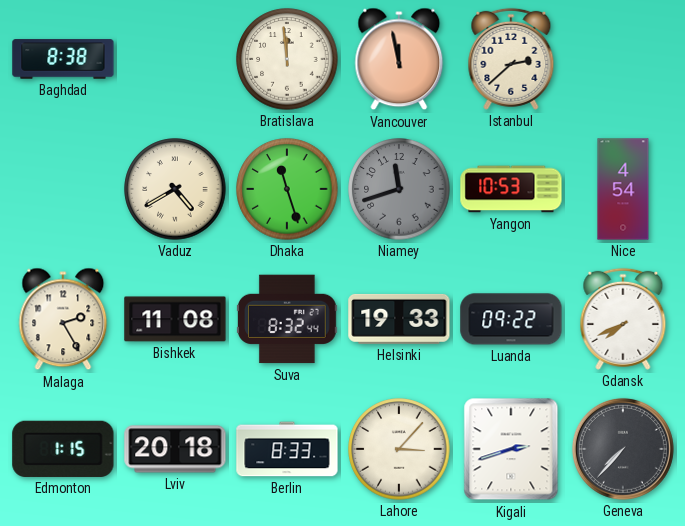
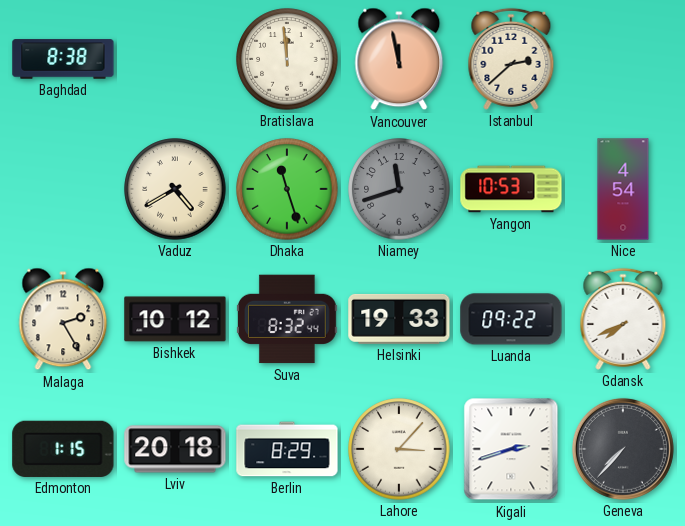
Bishkek: 11:08 -> 10:12 (175, 319)
Berlin: 8:33 -> 8:29 (287, 449)
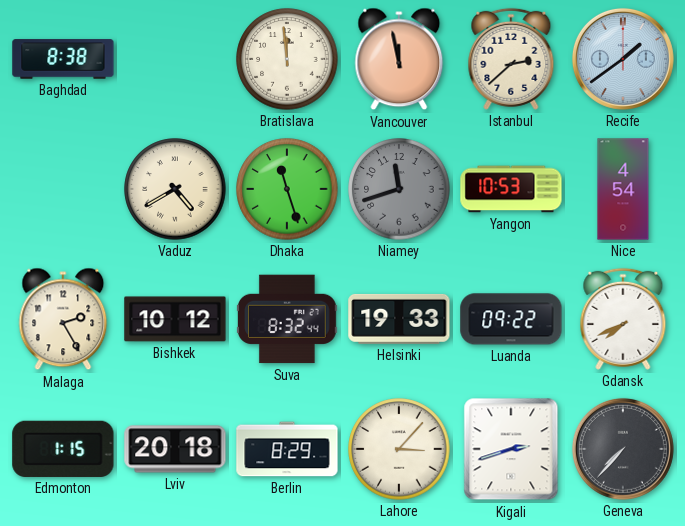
Recife: none -> 1:39 (623, 59)
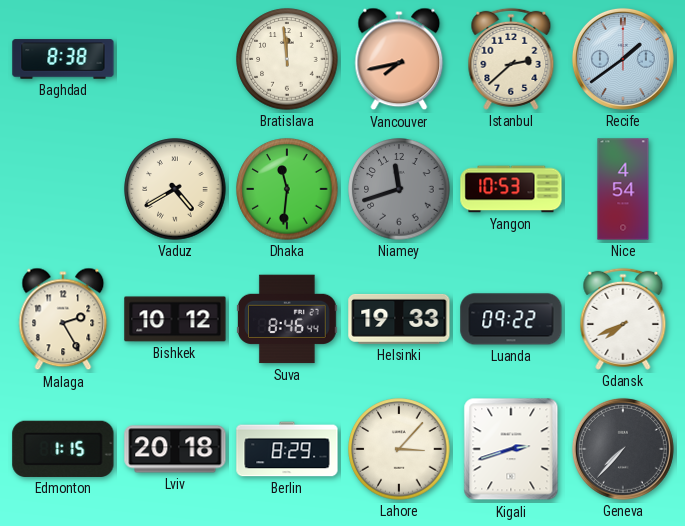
Vancouver: 11:58 -> 7:43 (399, 59)
Dhaka: 11:27 -> 11:31 (287, 189)
Suva: 8:32 -> 8:46 (288, 319)
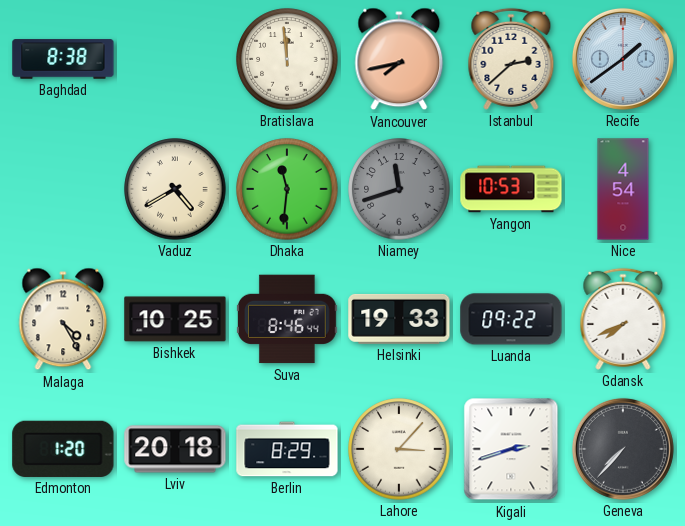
Malaga: 2:25 -> 4:25 (63, 319)
Bishkek: 10:12 -> 10:25 (175, 319)
Edmonton: 1:15 -> 1:20 (63, 449)
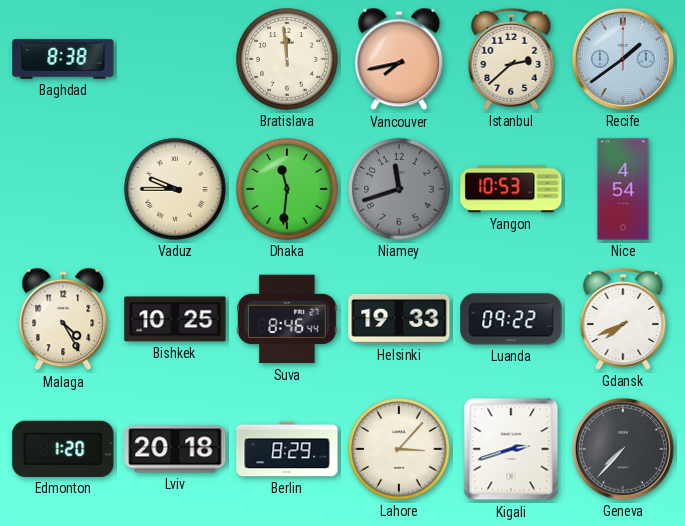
Vaduz: 4:40 -> 9:45 (175, 189)
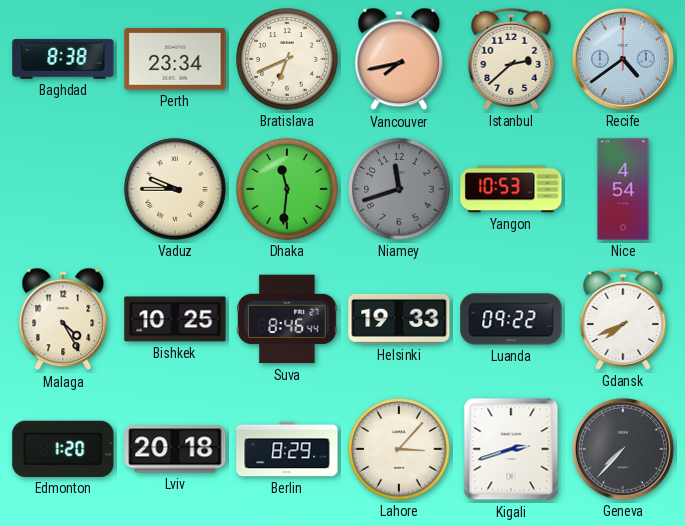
Perth: none -> 23:34 (175, 59)
Bratislava: 11:59 -> 6:41 (287, 59)
Recife: 1:39 -> 4:39 (623, 59)
